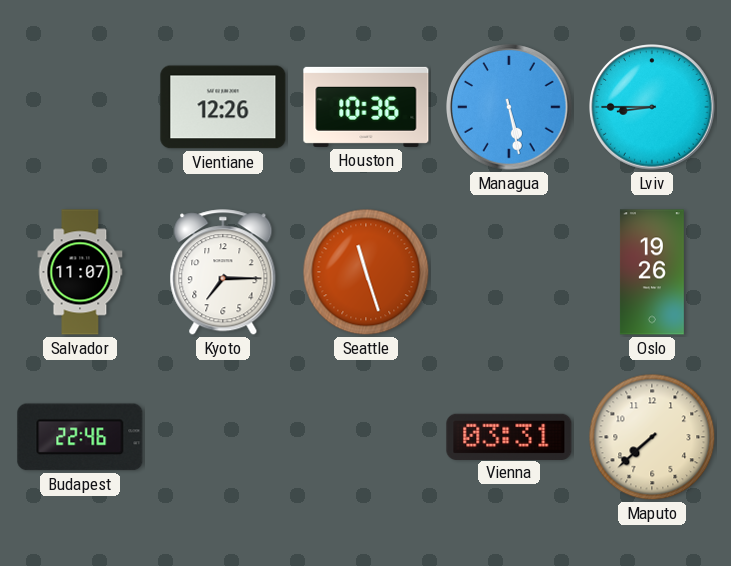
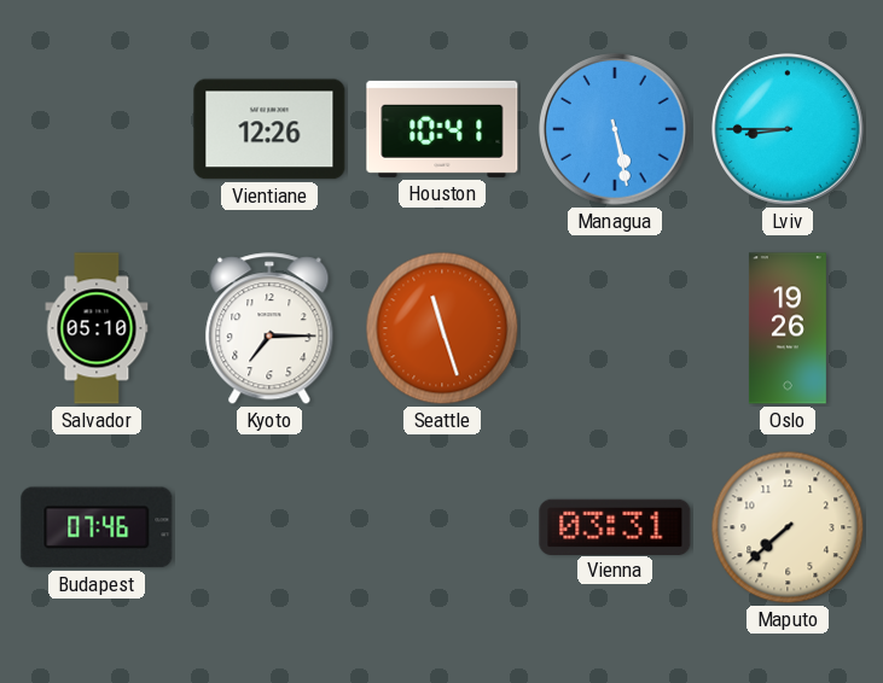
Houston: 10:36 -> 10:41 (442, 129)
Salvador: 11:07 -> 05:10 (97, 328)
Budapest: 22:46 -> 07:46 (97, 527)
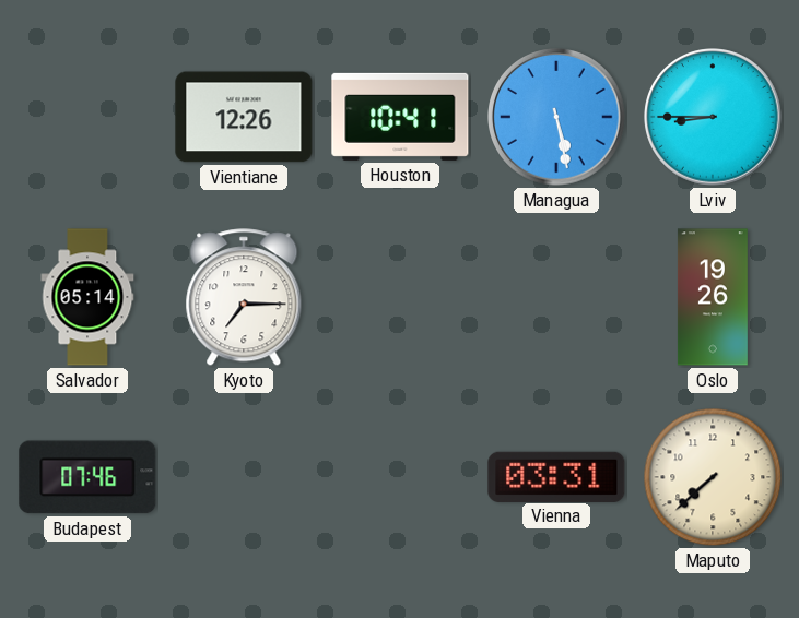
Salvador: 05:10 -> 05:14 (87, 297)
Seattle: 11:27 -> none (442, 328)
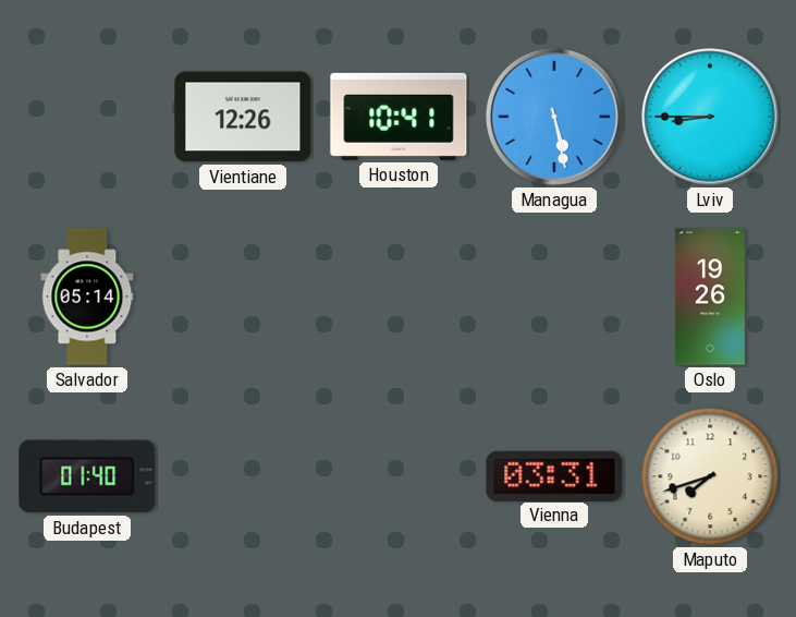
Kyoto: 7:15 -> none (244, 298)
Budapest: 07:46 -> 01:40 (87, 476)
Maputo: 7:38 -> 7:42 (710, 476)
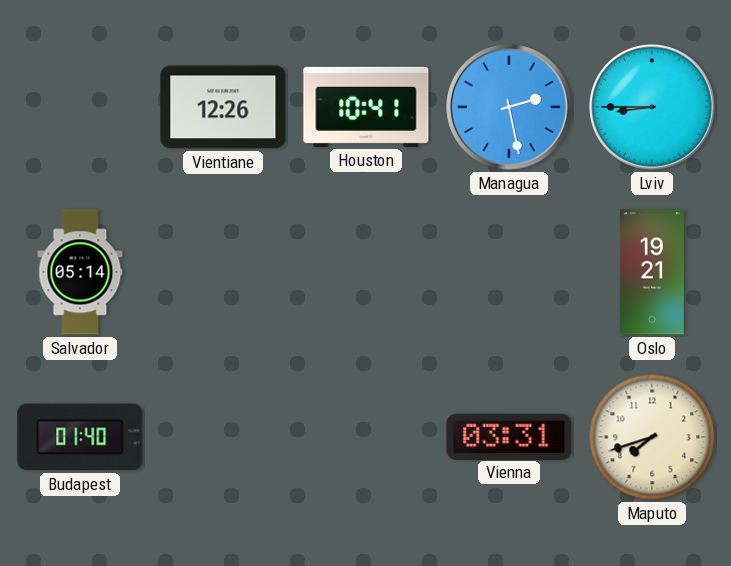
Managua: 5:28 -> 2:28 (509, 107)
Oslo: 19:26 -> 19:21 (652, 272)
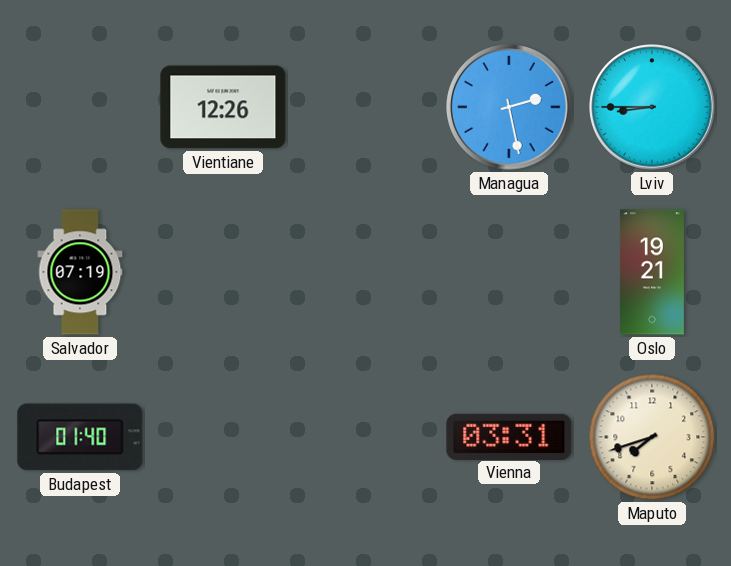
Houston: 10:41 -> none (366, 107)
Salvador: 05:14 -> 07:19 (80, 272)
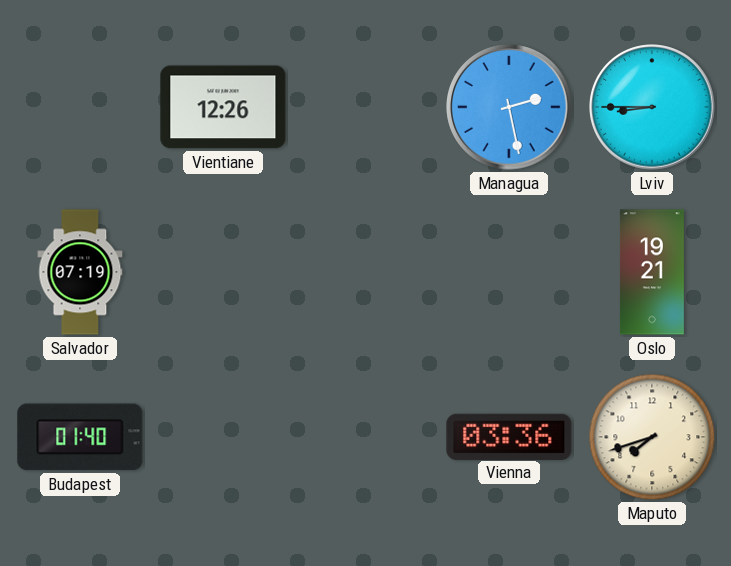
Vienna: 03:31 -> 03:36 (509, 436)
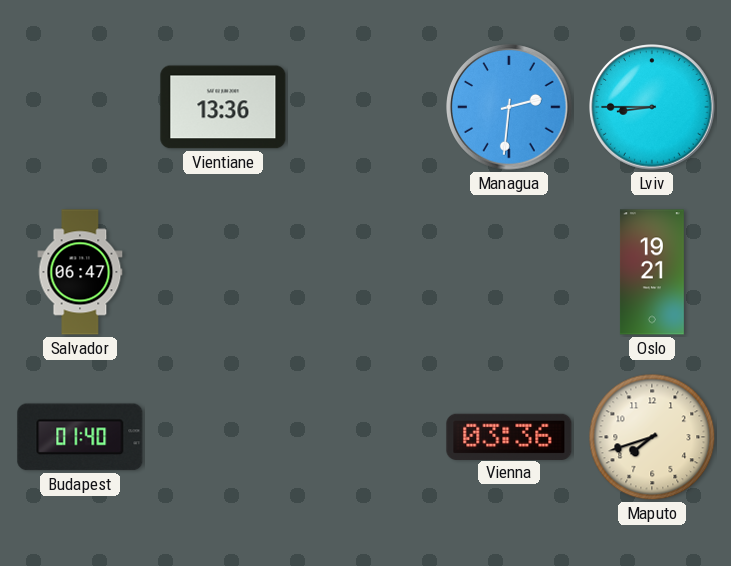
Vientiane: 12:26 -> 13:36 (223, 107)
Managua: 2:28 -> 2:31 (509, 107)
Salvador: 07:19 -> 06:47 (80, 272)
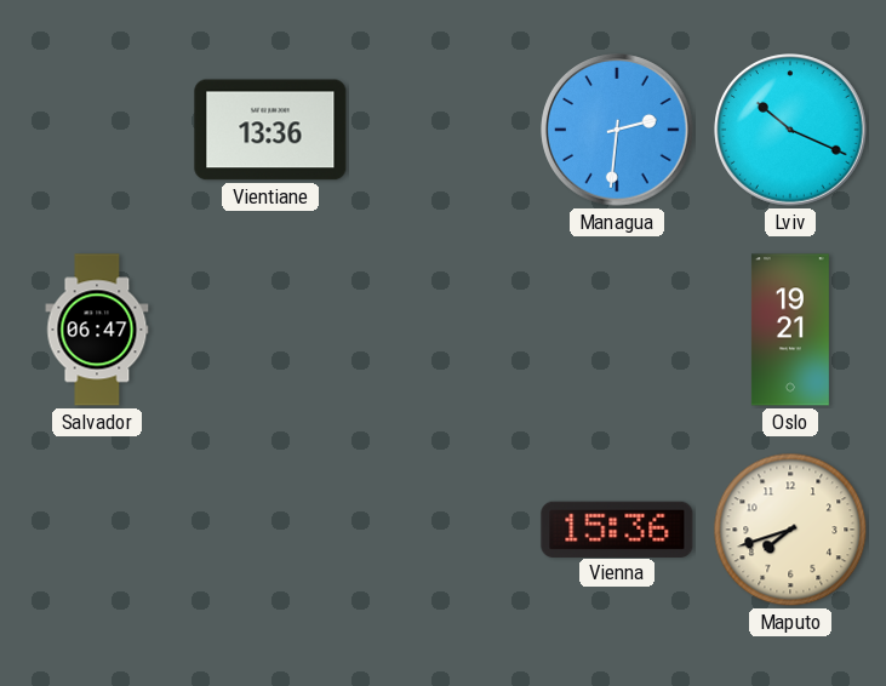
Lviv: 8:45 -> 10:19 (790, 130)
Budapest: 01:40 -> none (80, 437)
Vienna: 03:36 -> 15:36 (617, 528)
